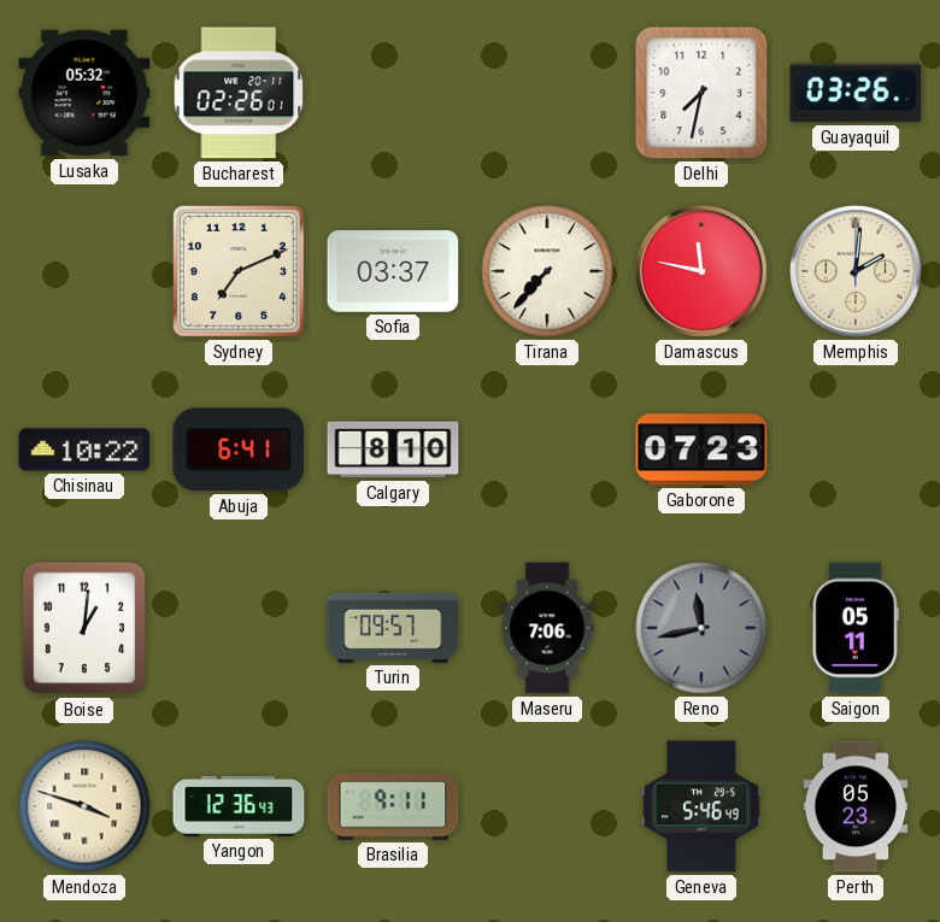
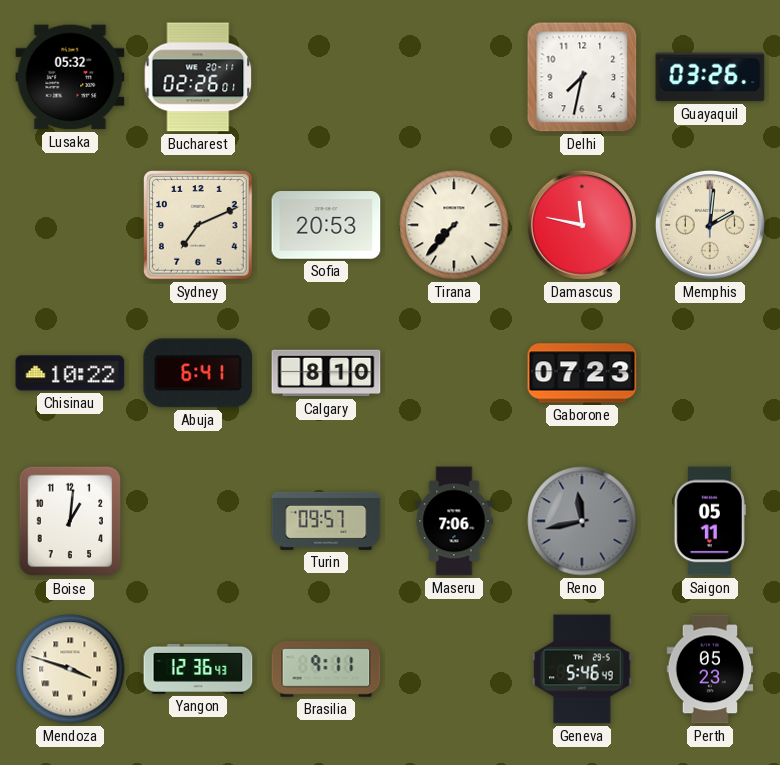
Sofia: 03:37 -> 20:53 (326, 225)
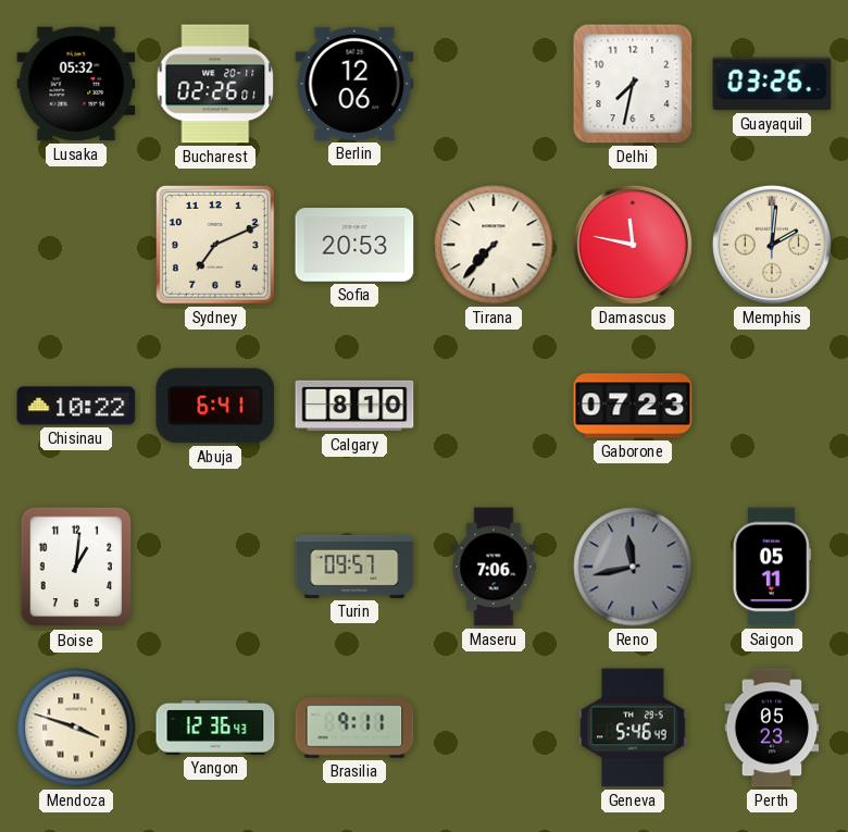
Berlin: none -> 12:06 (354, 84)
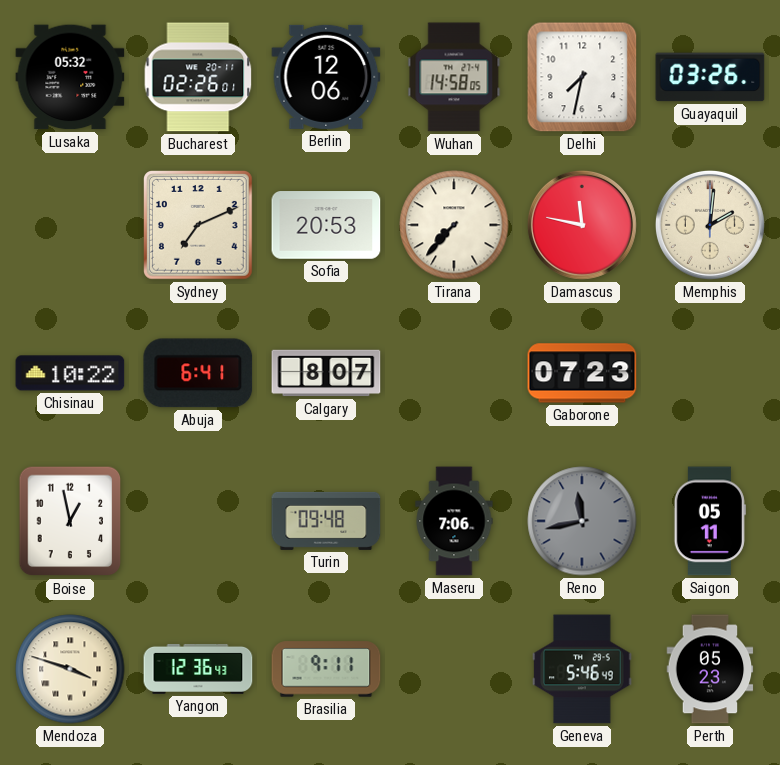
Wuhan: none -> 14:58 (454, 77)
Calgary: 8:10 -> 8:07 (326, 373)
Boise: 1:01 -> 12:58 (70, 521)
Turin: 09:57 -> 09:48 (326, 521)
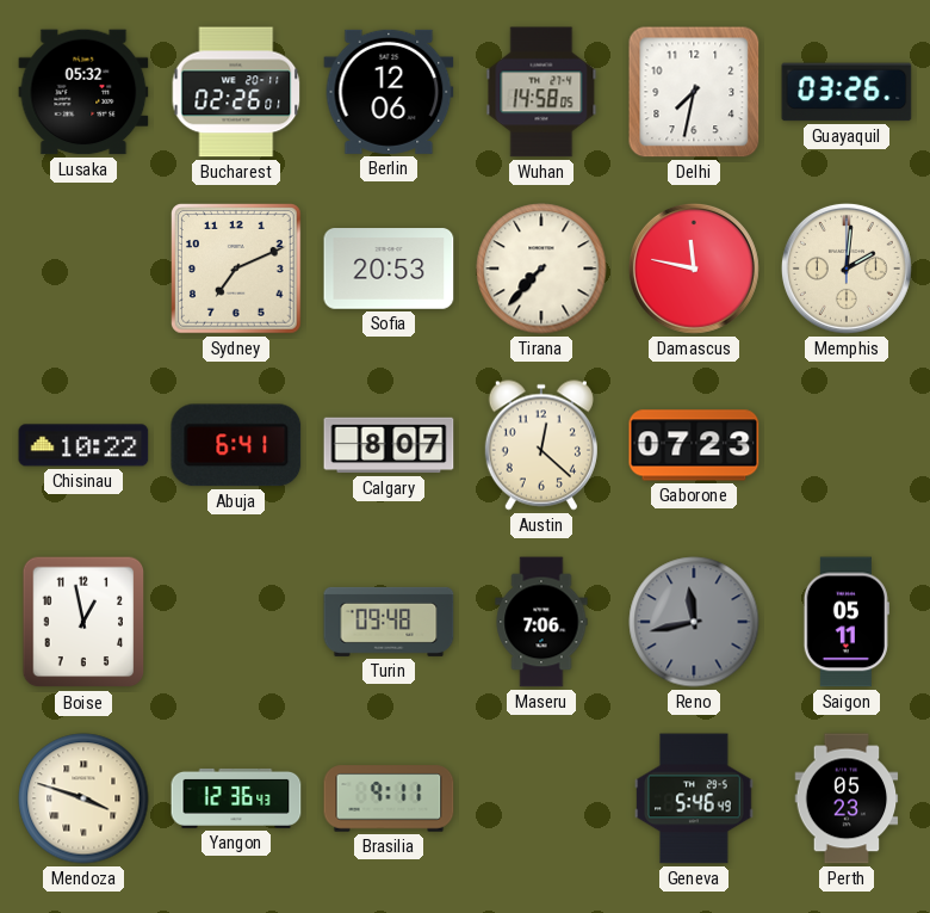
Austin: none -> 12:22 (541, 445)
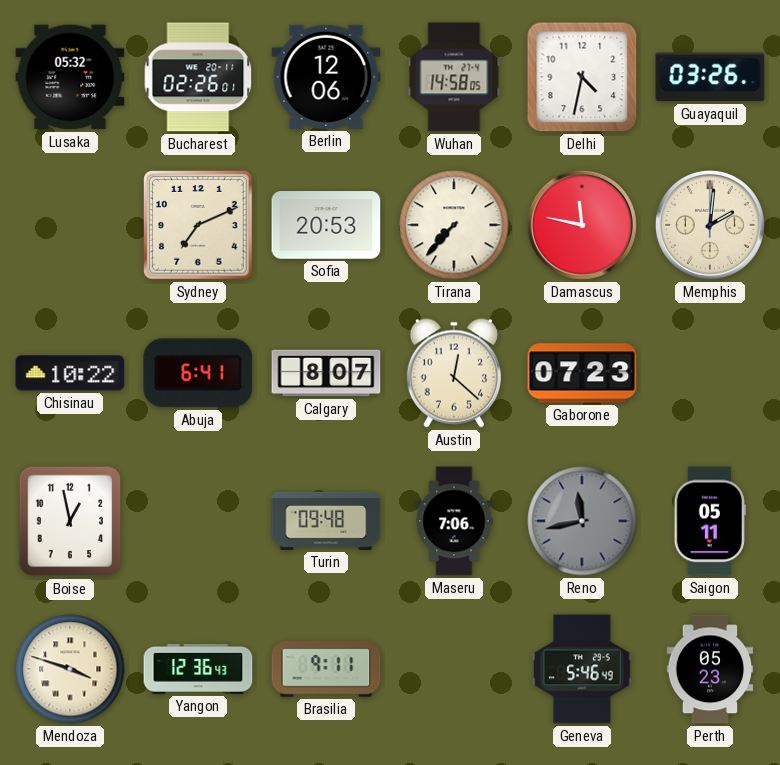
Delhi: 7:32 -> 4:32 (582, 77)
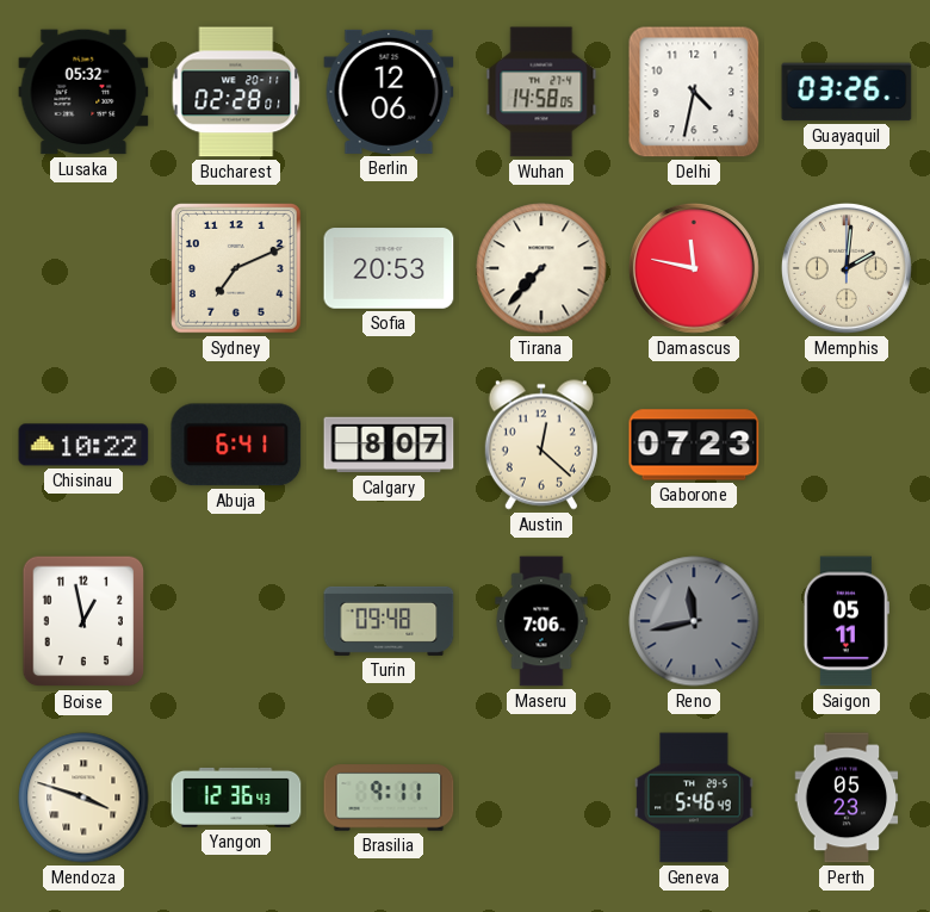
Bucharest: 02:26 -> 02:28 (236, 92)
